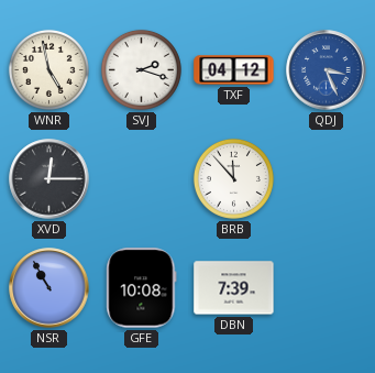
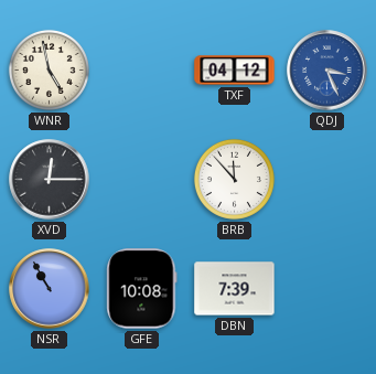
SVJ: 2:18 -> none (141, 69)
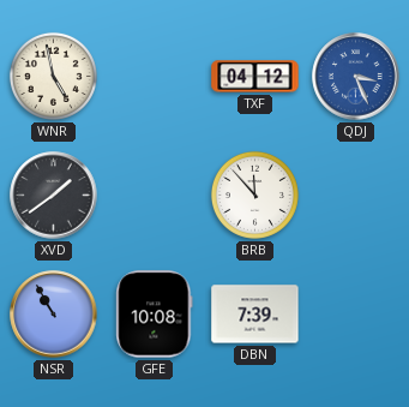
XVD: 12:15 -> 1:39 (54, 196)
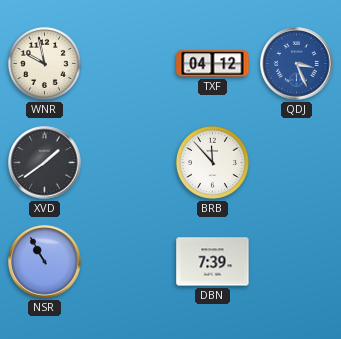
WNR: 4:58 -> 9:58 (44, 63)
GFE: 10:08 -> none (155, 315)
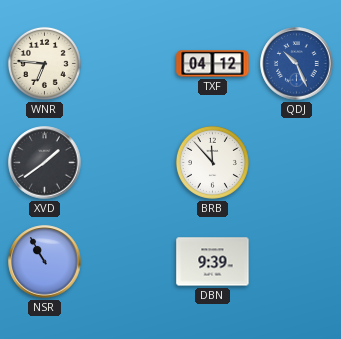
WNR: 9:58 -> 6:46 (44, 63)
QDJ: 3:26 -> 10:26 (297, 64)
DBN: 7:39 -> 9:39 (213, 262)
